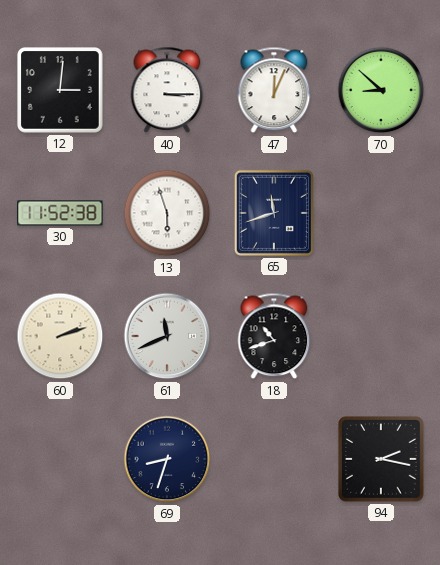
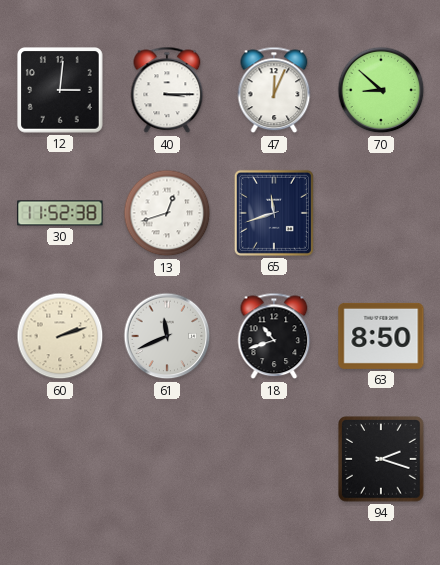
13: 5:57 -> 12:42 (167, 213)
63: none -> 8:50 (381, 336)
69: 8:33 -> none (167, 459)
94: 2:17 -> 2:18 (381, 459)
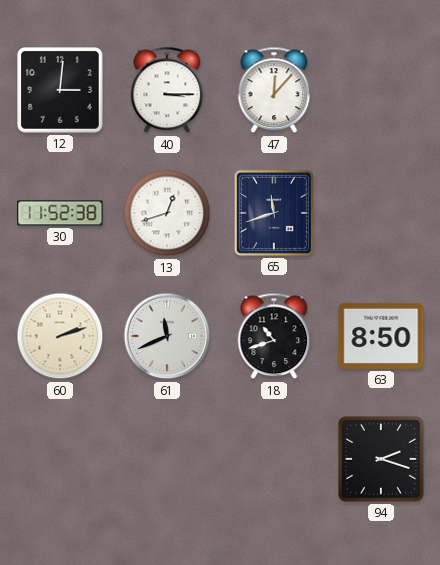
47: 12:04 -> 12:07 (274, 90)
70: 8:52 -> none (381, 90)
